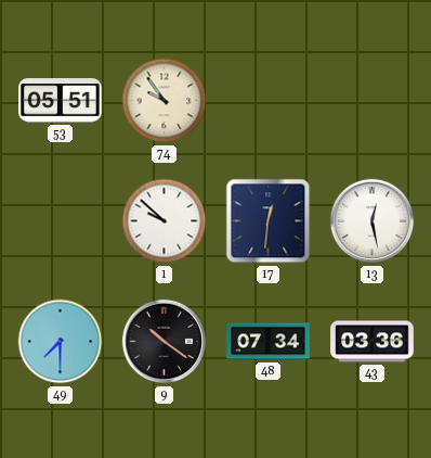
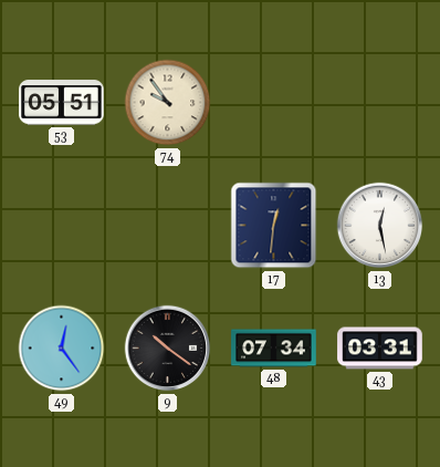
1: 9:52 -> none (165, 221)
49: 7:30 -> 12:24 (62, 349)
43: 03:36 -> 03:31 (380, 349)
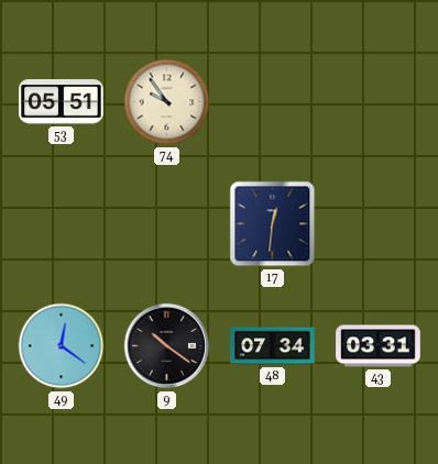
13: 12:28 -> none (380, 226)
49: 12:24 -> 12:21 (62, 346)
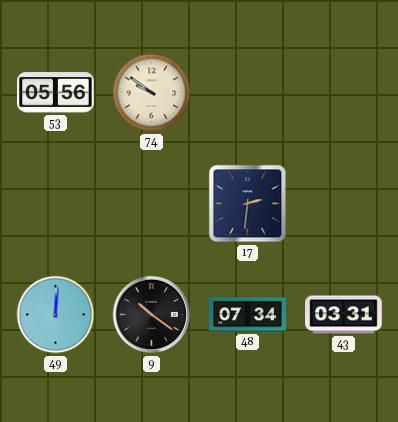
53: 05:51 -> 05:56 (56, 93)
74: 9:54 -> 9:51 (152, 93)
17: 12:31 -> 2:31 (248, 204)
49: 12:21 -> 12:01 (56, 315)
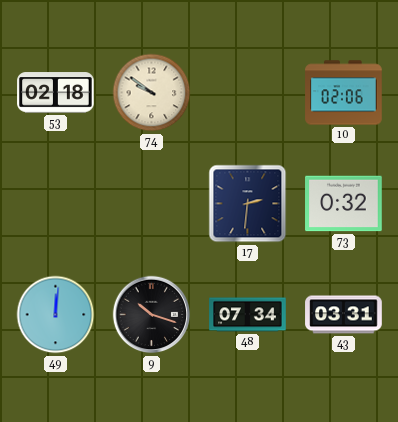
53: 05:56 -> 02:18 (56, 93)
10: none -> 02:06 (344, 93)
73: none -> 0:32 (344, 204)
9: 10:21 -> 10:18 (152, 315)
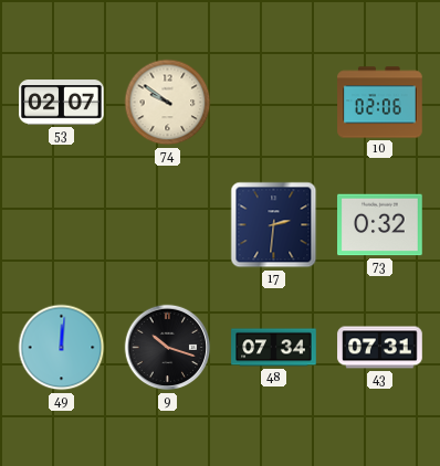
53: 02:18 -> 02:07 (62, 103)
43: 03:31 -> 07:31 (380, 348)
